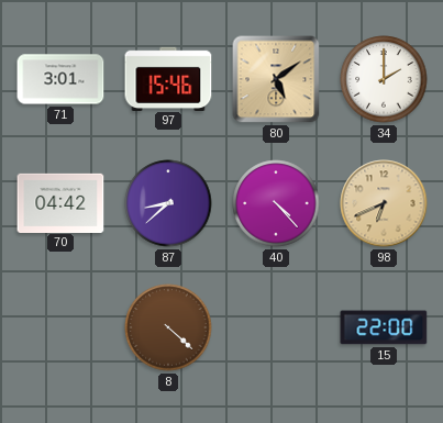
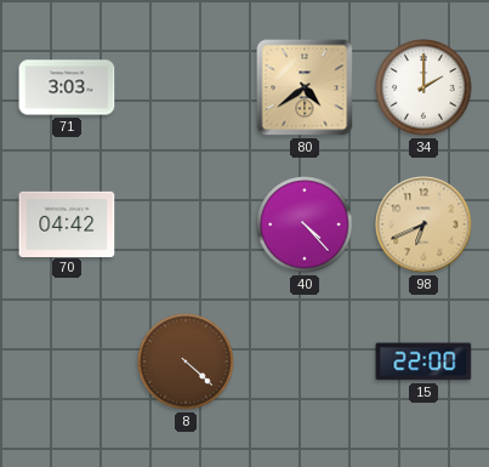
71: 3:01 -> 3:03 (67, 87)
97: 15:46 -> none (168, 78)
80: 5:09 -> 4:39 (305, 87)
87: 8:38 -> none (168, 203)
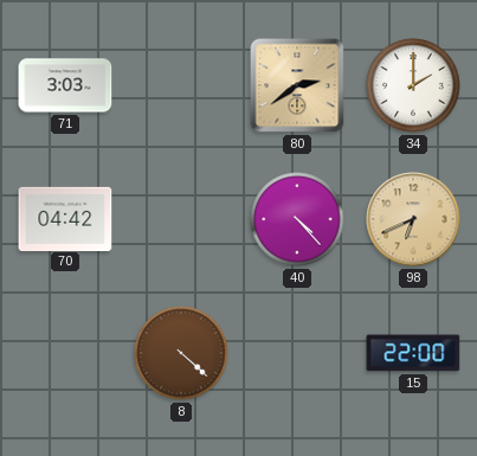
80: 4:39 -> 2:39 (297, 85)
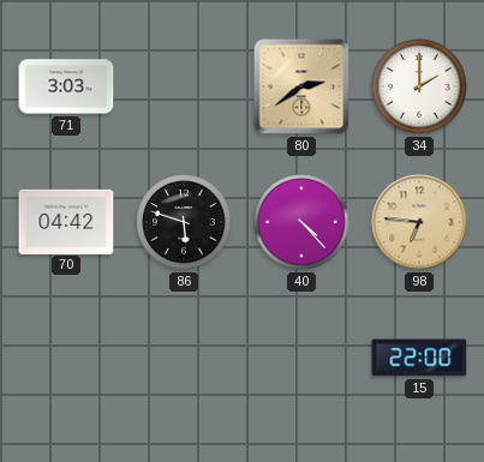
86: none -> 5:48 (184, 222)
98: 6:41 -> 6:46 (419, 222)
8: 4:22 -> none (181, 353)
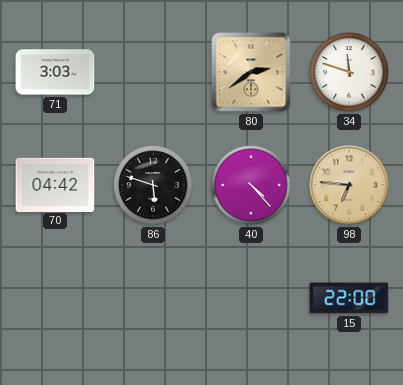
34: 2:00 -> 11:48 (349, 72)
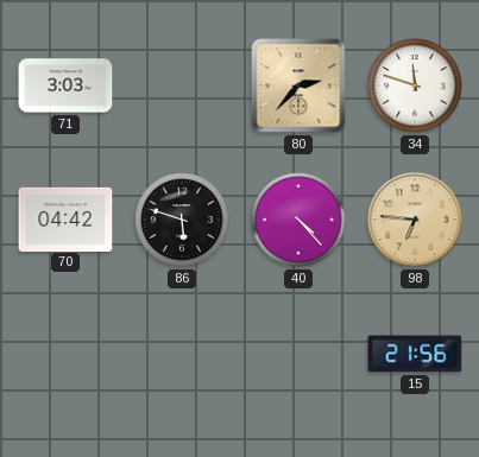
80: 2:39 -> 2:37 (298, 85)
15: 22:00 -> 21:56 (415, 354)
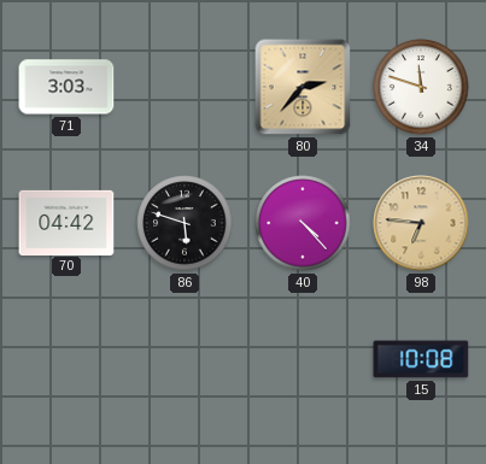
15: 21:56 -> 10:08 (421, 359)
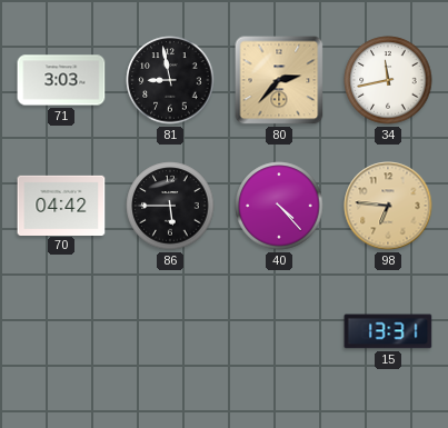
81: none -> 8:58 (170, 80)
34: 11:48 -> 11:43 (388, 80)
86: 5:48 -> 5:45 (170, 206)
15: 10:08 -> 13:31 (388, 331)
